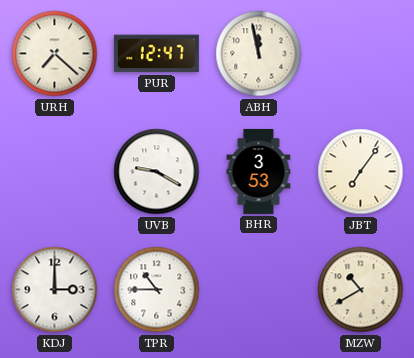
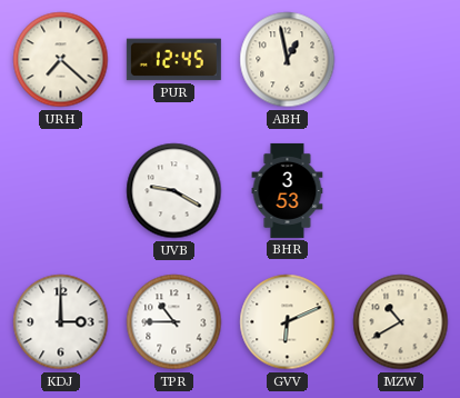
PUR: 12:47 -> 12:45 (173, 60)
ABH: 11:58 -> 12:58 (288, 60)
JBT: 7:06 -> none (361, 172)
GVV: none -> 6:11 (288, 322)
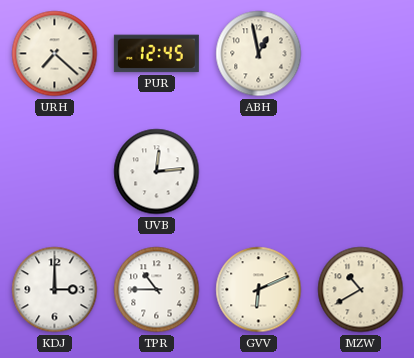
UVB: 9:20 -> 12:14 (157, 172)
BHR: 3:53 -> none (288, 190)
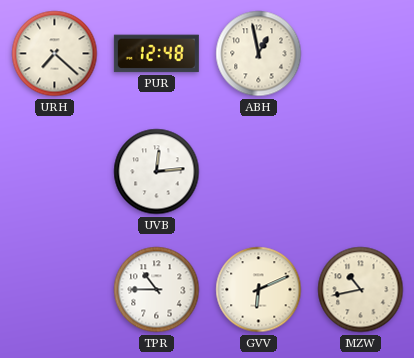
PUR: 12:45 -> 12:48 (156, 54)
KDJ: 3:00 -> none (55, 290)
MZW: 10:40 -> 10:43 (361, 290)
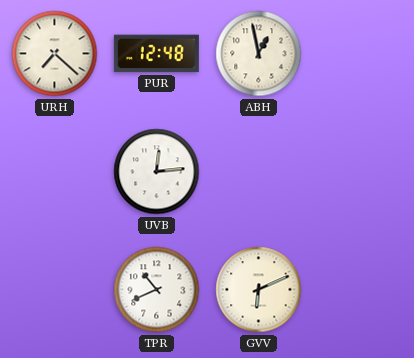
TPR: 10:45 -> 10:41 (157, 290)
MZW: 10:43 -> none (361, 290)
